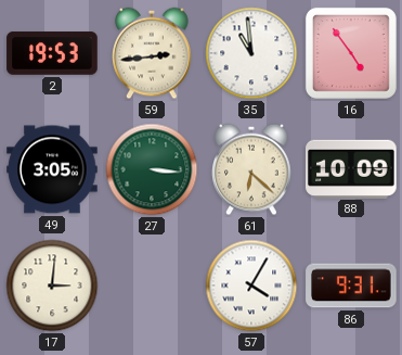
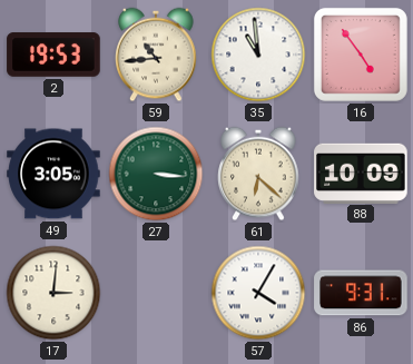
59: 2:44 -> 10:44 (156, 55)
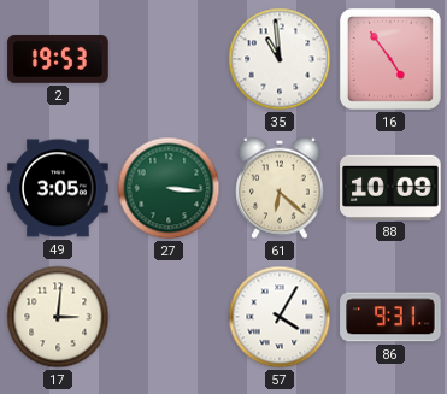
59: 10:44 -> none (156, 55)
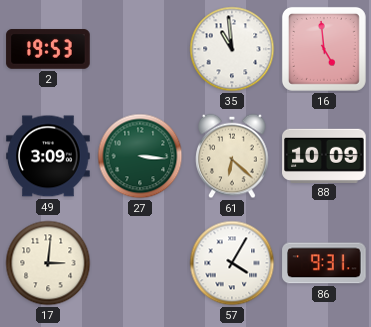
16: 4:54 -> 4:59 (324, 49)
49: 3:05 -> 3:09 (48, 156)
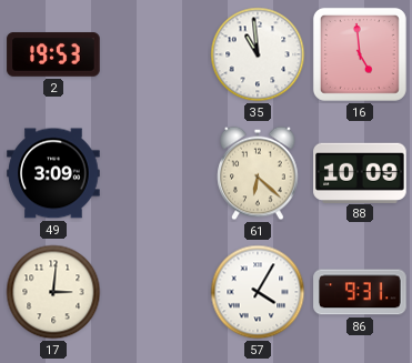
27: 3:16 -> none (140, 156)
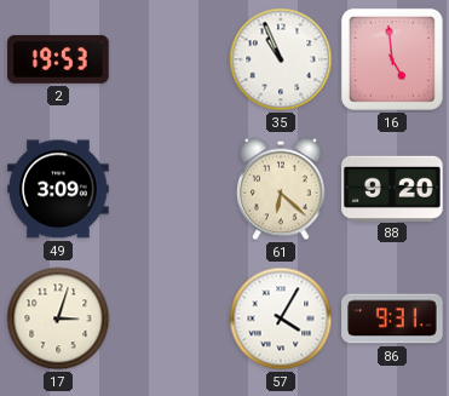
35: 10:59 -> 10:56 (281, 59)
88: 10:09 -> 9:20 (392, 188)
17: 3:01 -> 3:03 (58, 318)
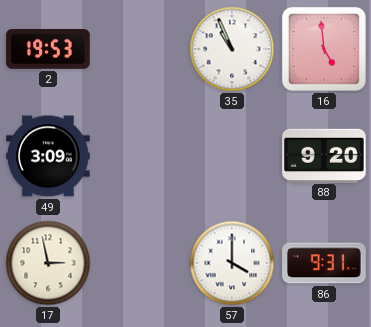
61: 6:22 -> none (281, 189)
17: 3:03 -> 2:58 (48, 263)
57: 4:05 -> 4:00 (232, 263)
